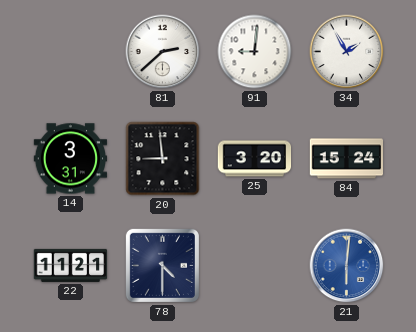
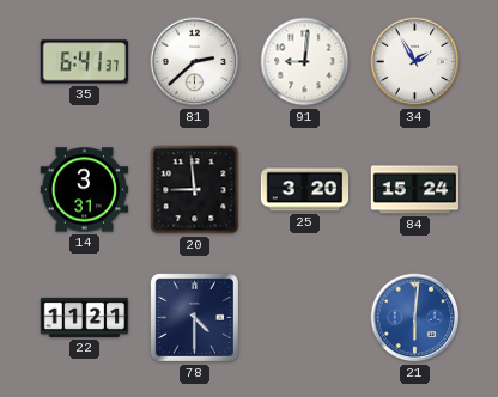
35: none -> 6:41 (84, 62)
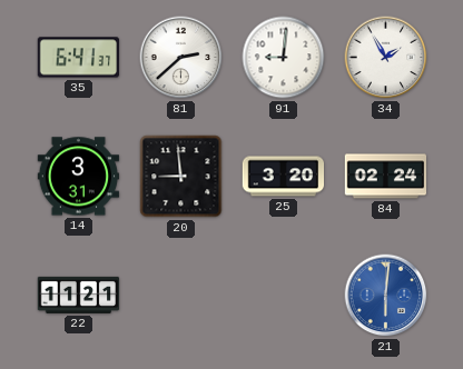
84: 15:24 -> 02:24 (386, 177)
78: 4:30 -> none (194, 317)
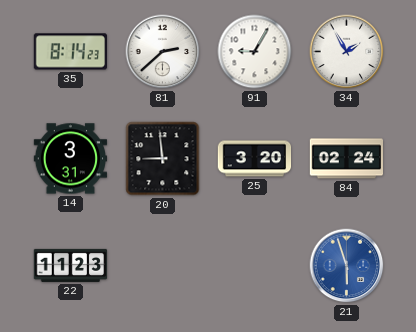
35: 6:41 -> 8:14 (70, 52)
91: 9:01 -> 9:05 (255, 52)
22: 11:21 -> 11:23 (71, 265)
21: 6:01 -> 5:57 (347, 266)
